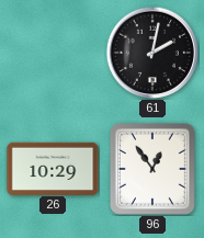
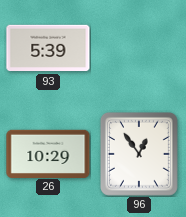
93: none -> 5:39 (48, 48)
61: 2:02 -> none (151, 52)
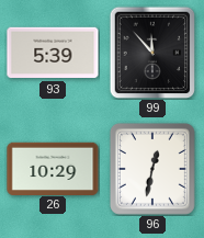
99: none -> 11:53 (152, 53)
96: 12:54 -> 12:32 (152, 169)
